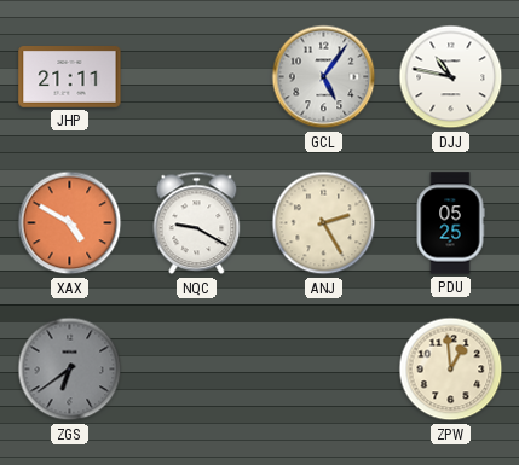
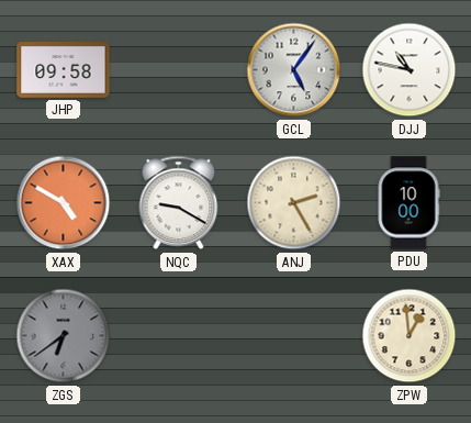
JHP: 21:11 -> 09:58 (64, 70)
PDU: 05:25 -> 10:00 (408, 203)
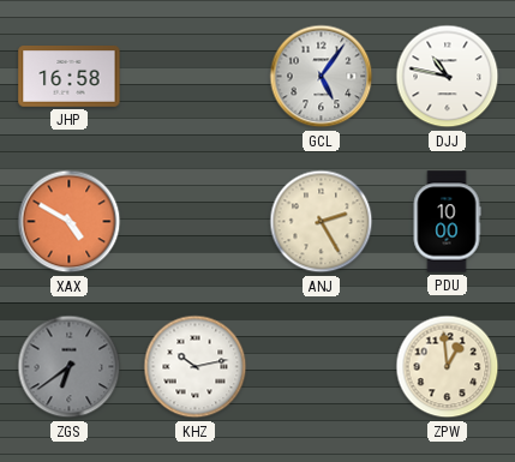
JHP: 09:58 -> 16:58 (70, 77)
NQC: 9:20 -> none (179, 203)
KHZ: none -> 10:13 (196, 367)
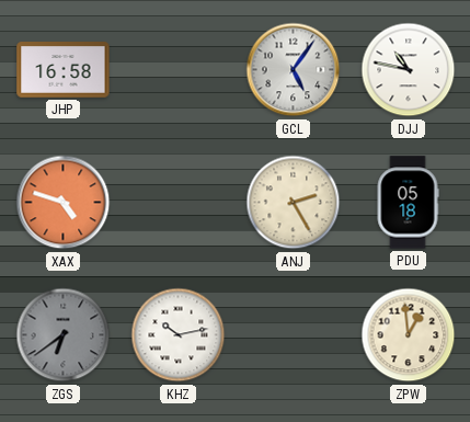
XAX: 4:50 -> 4:48 (64, 203)
PDU: 10:00 -> 05:18 (408, 203)
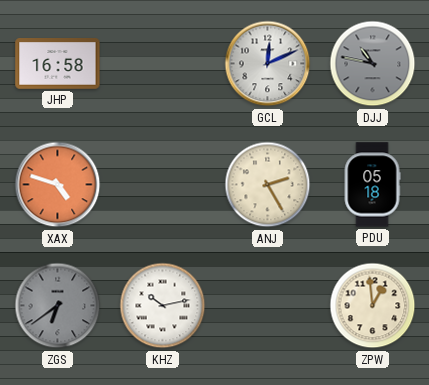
GCL: 5:06 -> 12:11 (268, 64)
DJJ dial: white -> grey (373, 64)
